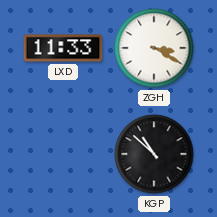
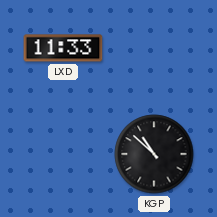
ZGH: 3:20 -> none (154, 48)
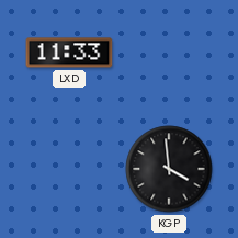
KGP: 10:52 -> 3:59 (169, 169)
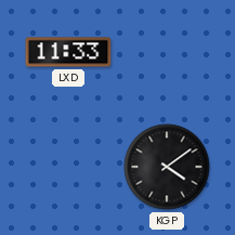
KGP: 3:59 -> 4:09 (167, 167)
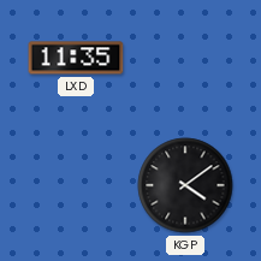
LXD: 11:33 -> 11:35 (76, 58)
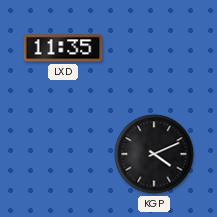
KGP: 4:09 -> 4:11 (154, 154)
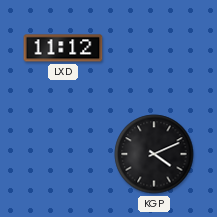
LXD: 11:35 -> 11:12 (63, 48)
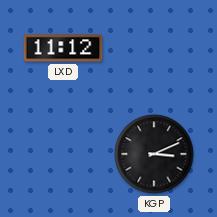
KGP: 4:11 -> 3:11 (154, 154)
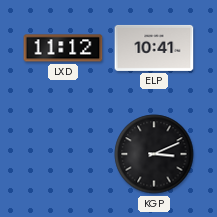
ELP: none -> 10:41 (154, 48)
